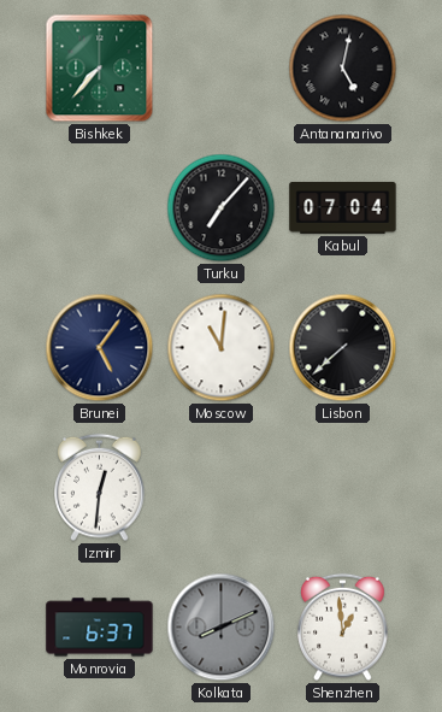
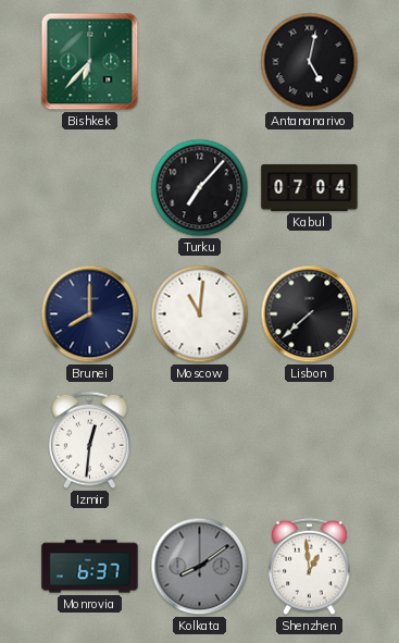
Bishkek: 7:37 -> 6:37 (90, 62)
Brunei: 5:06 -> 8:00 (90, 314)
Kolkata: 8:11 -> 8:09 (200, 567)
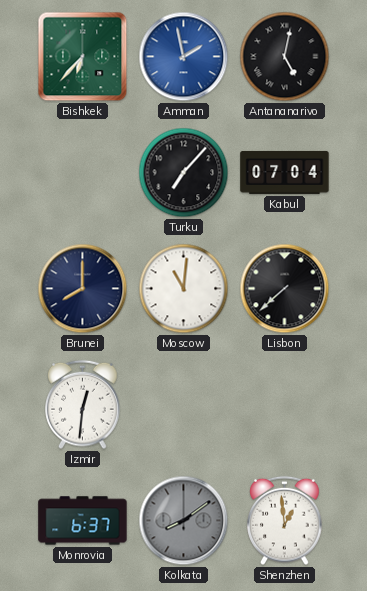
Amman: none -> 1:58 (184, 57)
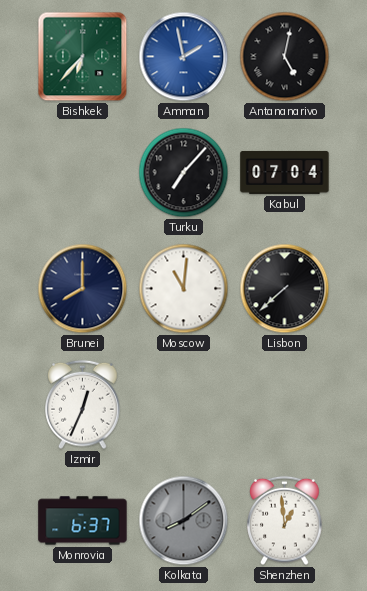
Izmir: 12:31 -> 12:34 (83, 405)
